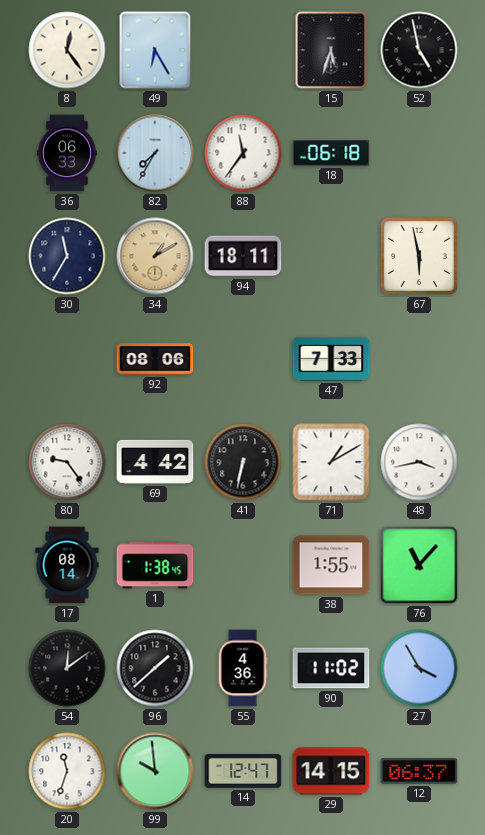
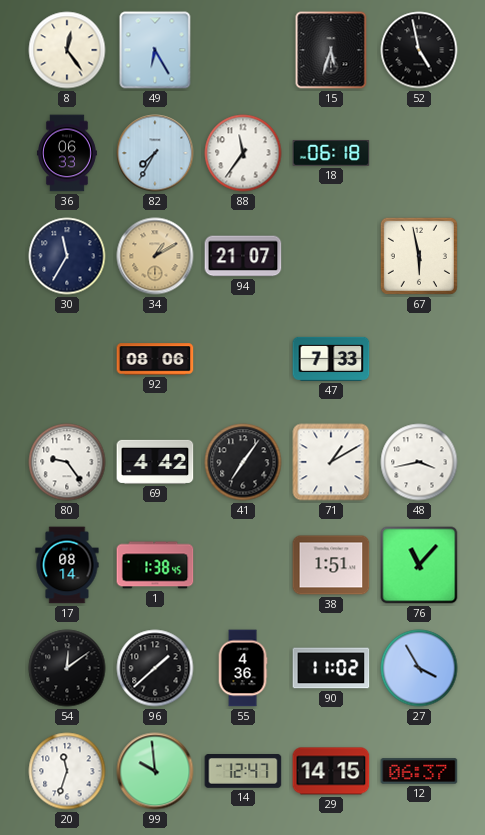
94: 18:11 -> 21:07 (243, 256)
41: 6:32 -> 7:06 (243, 462)
38: 1:55 -> 1:51 (331, 565)
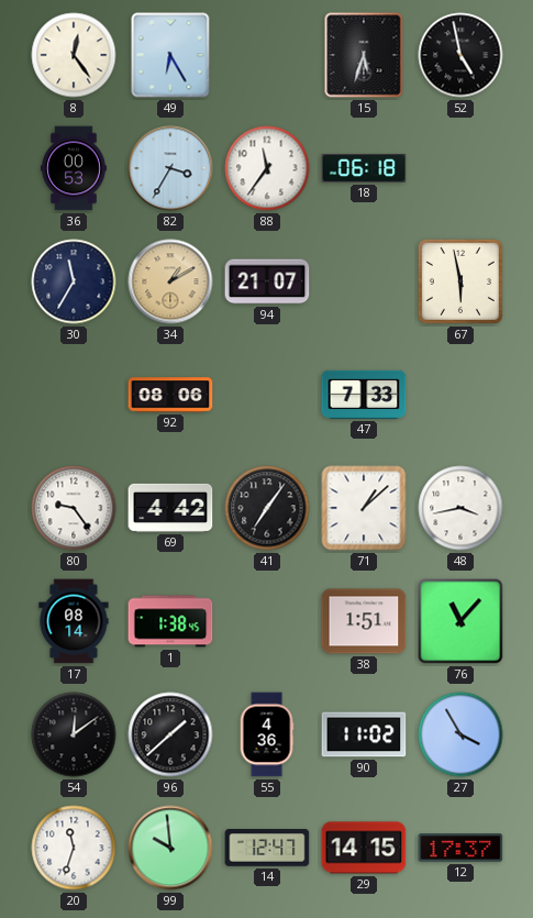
36: 06:33 -> 00:53 (74, 168)
82: 7:35 -> 3:35 (170, 168)
71: 1:10 -> 1:08 (364, 508)
12: 06:37 -> 17:37 (460, 848)
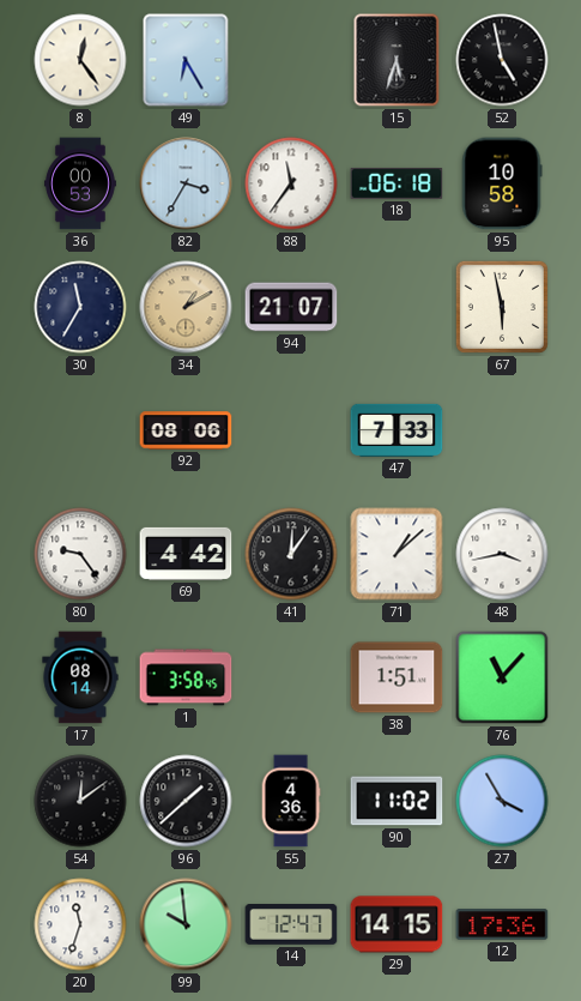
95: none -> 10:58 (502, 183)
41: 7:06 -> 12:06 (291, 554)
1: 1:38 -> 3:58 (186, 677)
12: 17:37 -> 17:36 (502, 924)
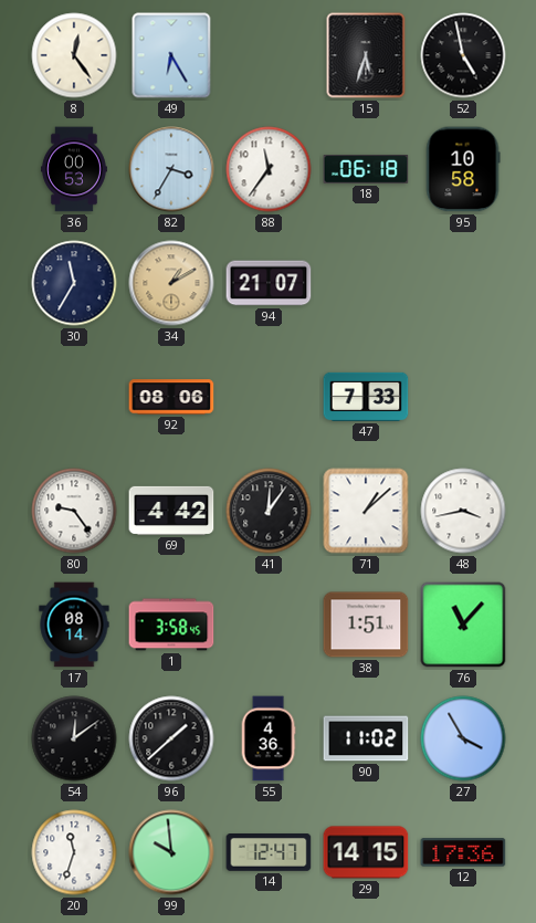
67: 5:58 -> none (502, 307)
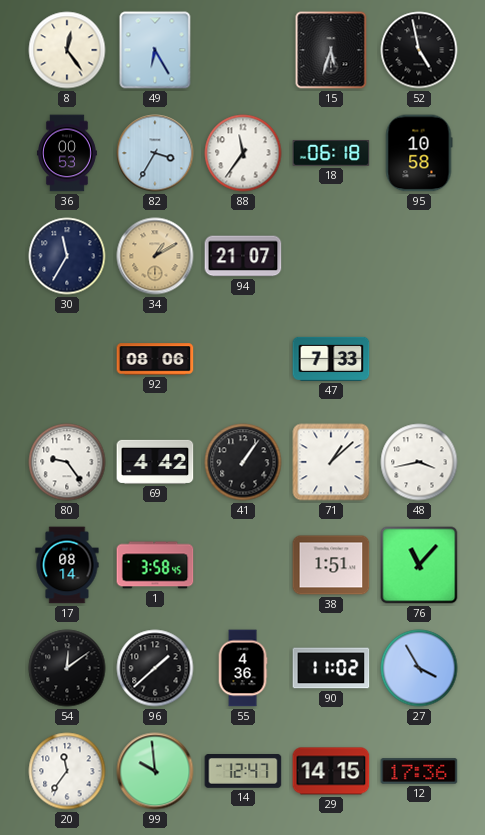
41: 12:06 -> 1:06 (243, 462)
20: 11:33 -> 11:36 (67, 771)
